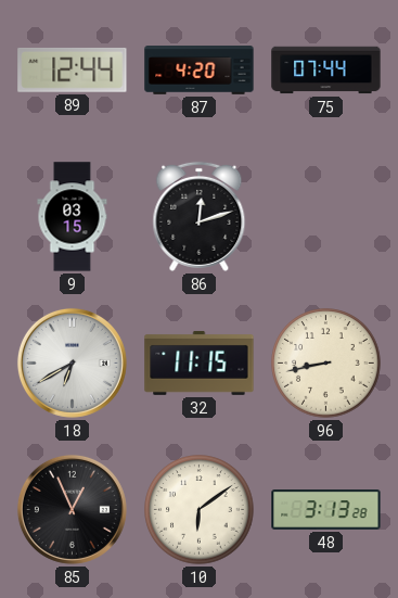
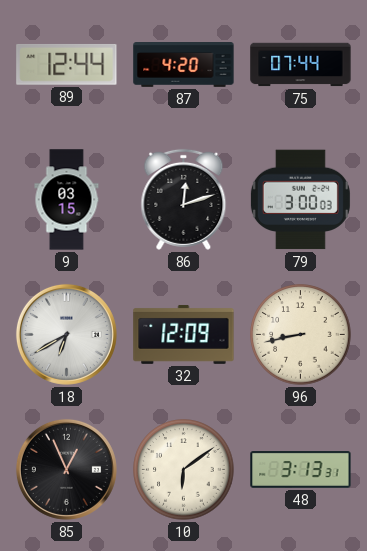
79: none -> 3:00 (300, 200)
32: 11:15 -> 12:09 (184, 334)
48: 3:13:28 -> 3:13:31 (301, 470)
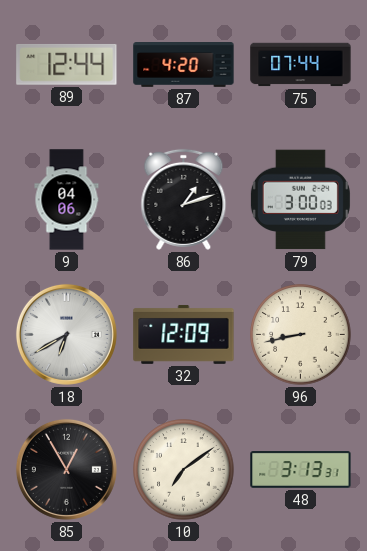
9: 03:15 -> 04:06 (67, 200)
86: 12:12 -> 1:12 (184, 199)
85: 12:56 -> 12:55 (66, 469)
10: 6:09 -> 7:09 (184, 470)
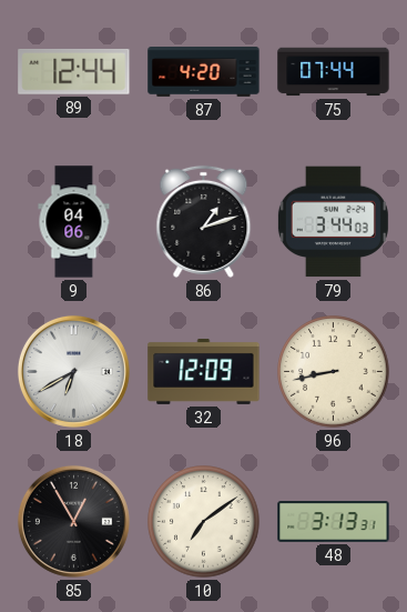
79: 3:00 -> 3:44 (333, 222)
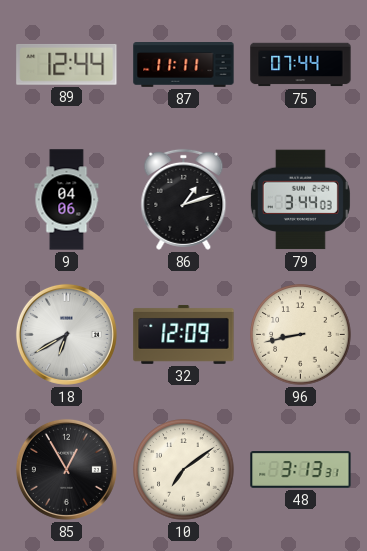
87: 4:20 -> 11:11 (184, 65)
